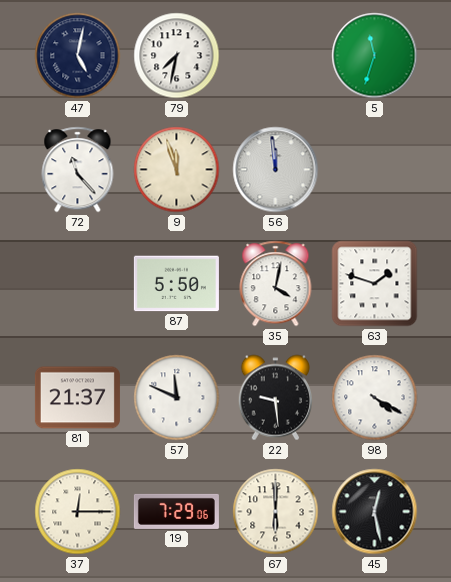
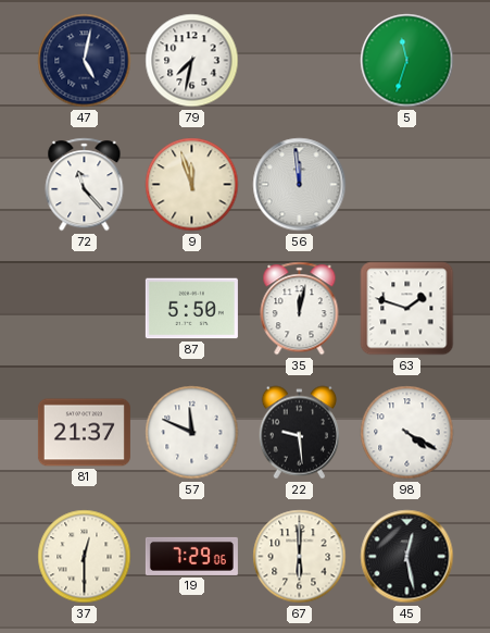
35: 4:02 -> 12:02 (300, 309)
37: 12:15 -> 12:30 (85, 557)
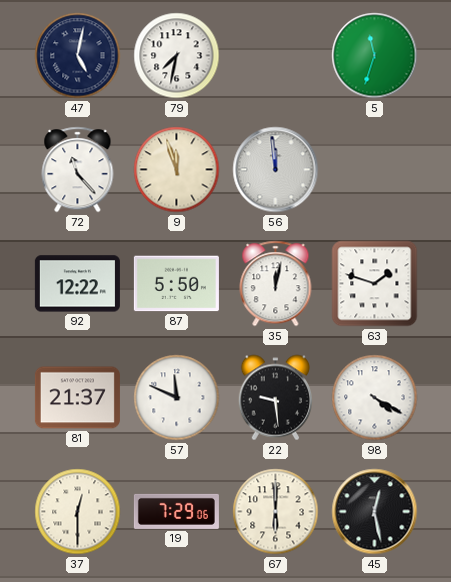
92: none -> 12:22 (77, 284)
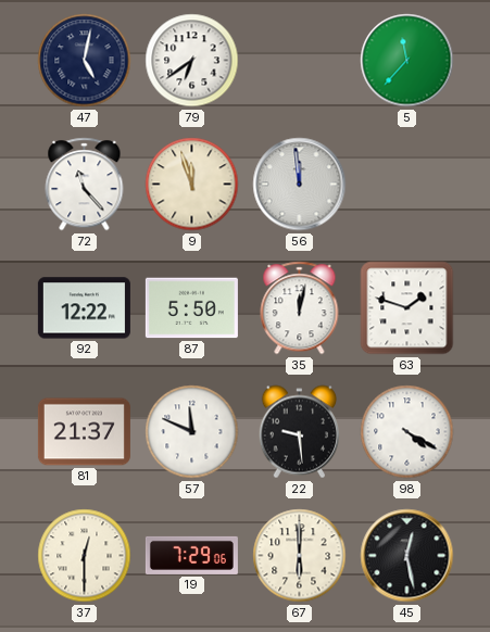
79: 7:32 -> 6:39 (192, 61)
5: 11:33 -> 11:37 (407, 61)
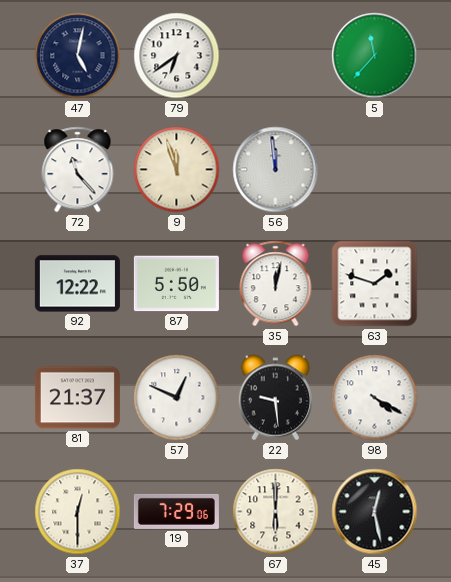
57: 11:49 -> 12:49 (177, 398)
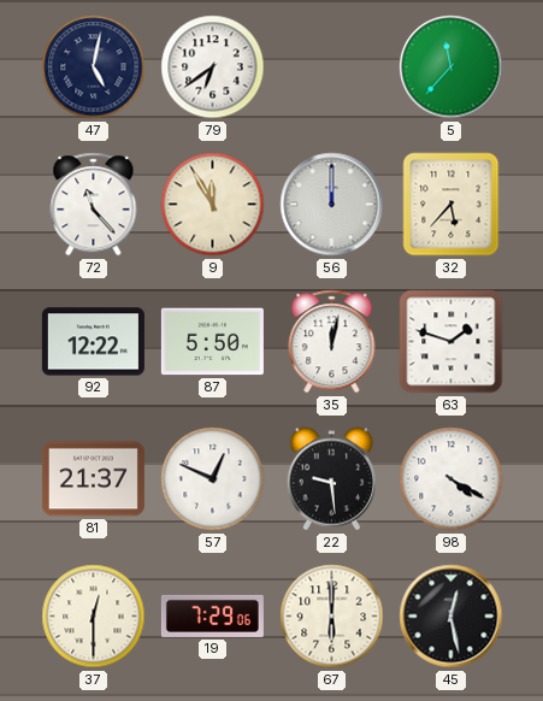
9: 11:57 -> 11:55 (213, 205)
56: 11:59 -> 12:00 (332, 205)
32: none -> 5:37 (451, 205)
